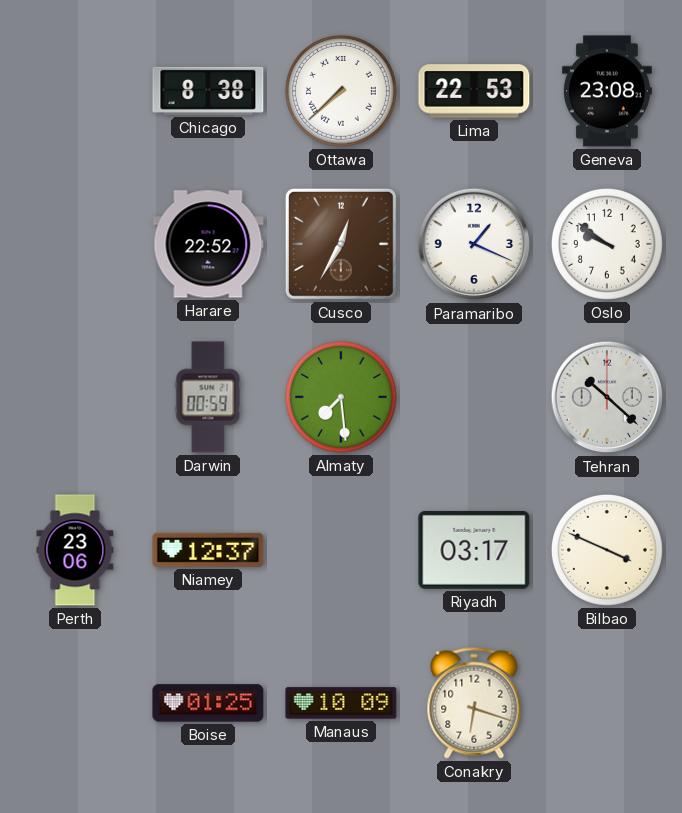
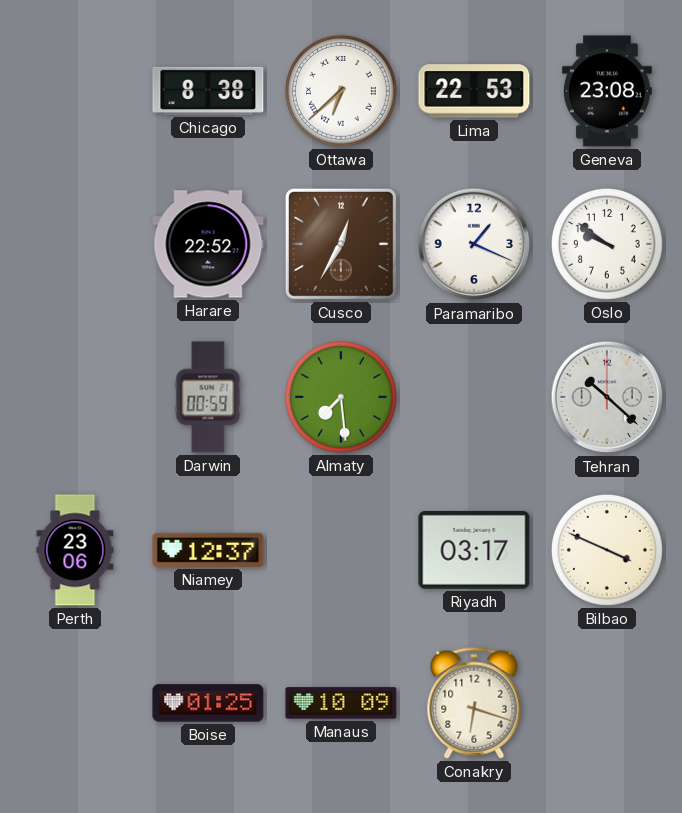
Ottawa: 7:38 -> 6:38 (341, 91)
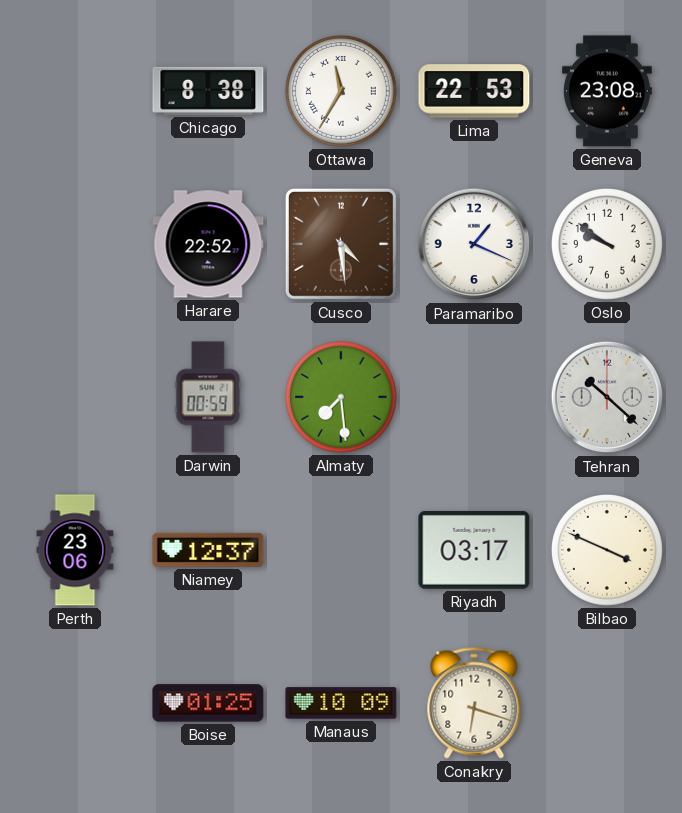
Ottawa: 6:38 -> 11:35 (341, 91)
Cusco: 12:35 -> 4:29 (341, 244)
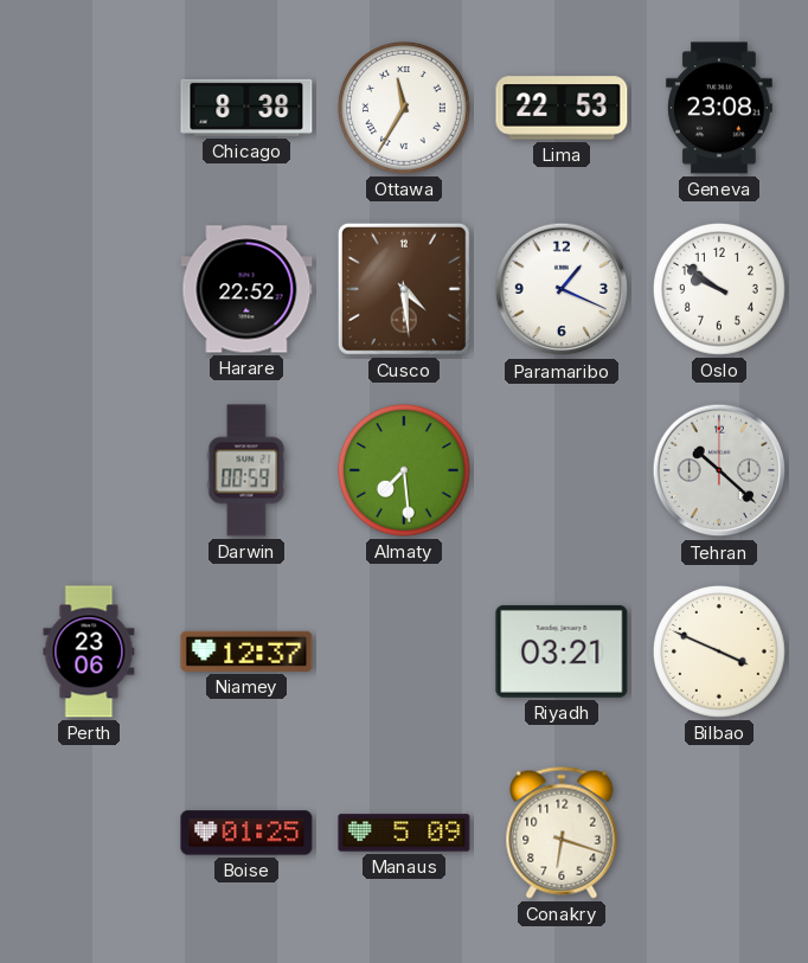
Riyadh: 03:17 -> 03:21 (562, 651)
Manaus: 10:09 -> 5:09 (404, 833)
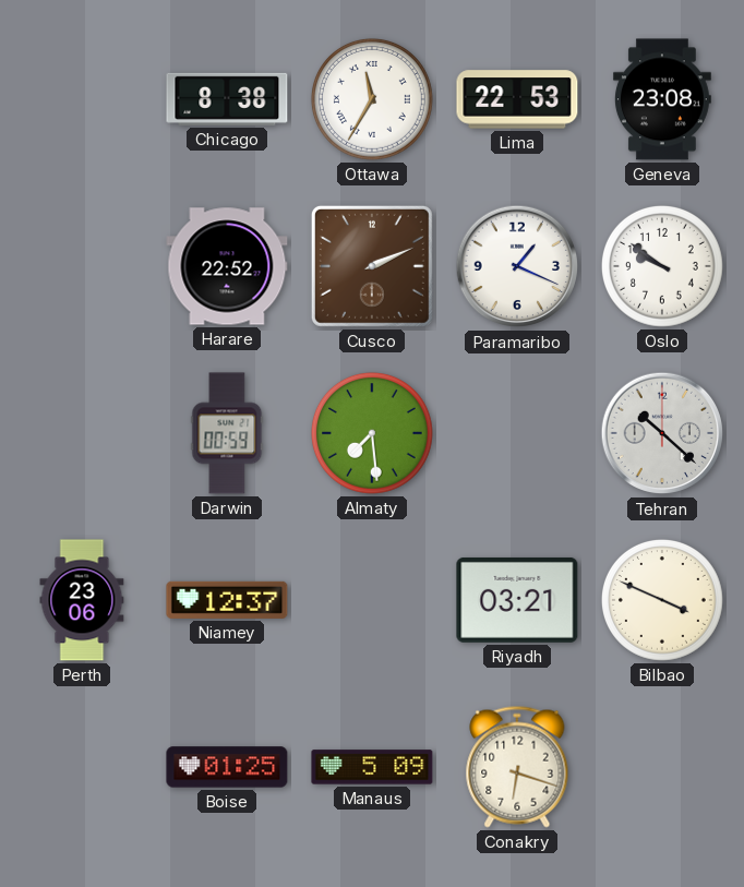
Cusco: 4:29 -> 2:11 (372, 266)
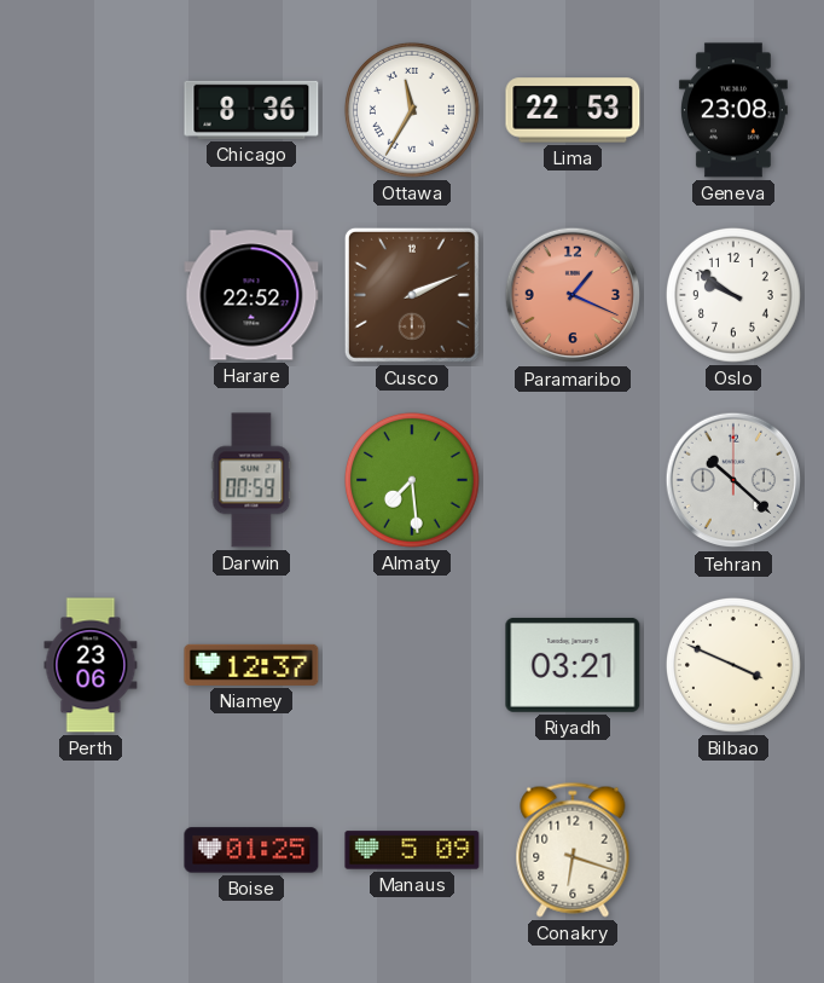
Chicago: 8:38 -> 8:36 (251, 110)
Paramaribo dial: white -> salmon (573, 295)
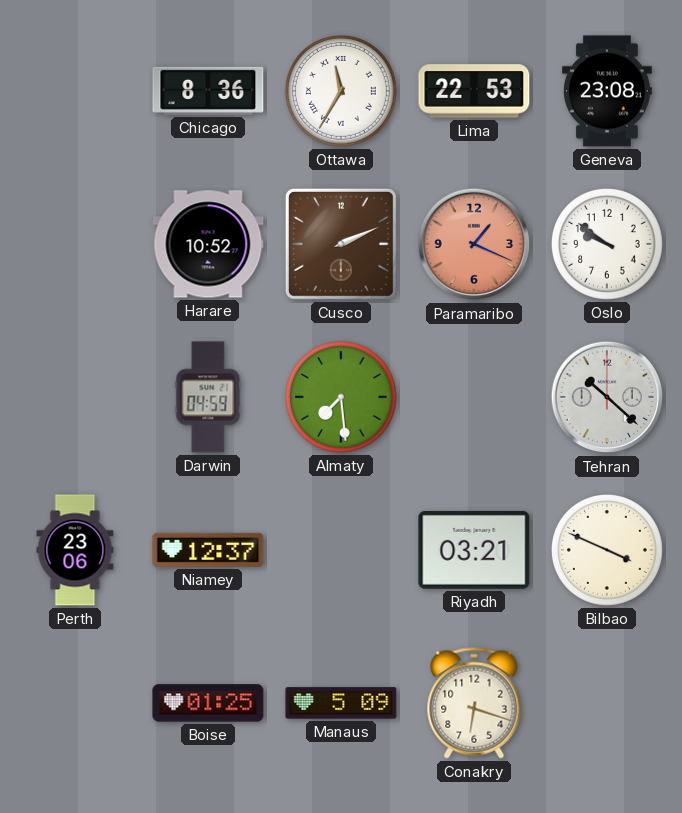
Harare: 22:52 -> 10:52 (208, 244)
Darwin: 00:59 -> 04:59 (208, 397)
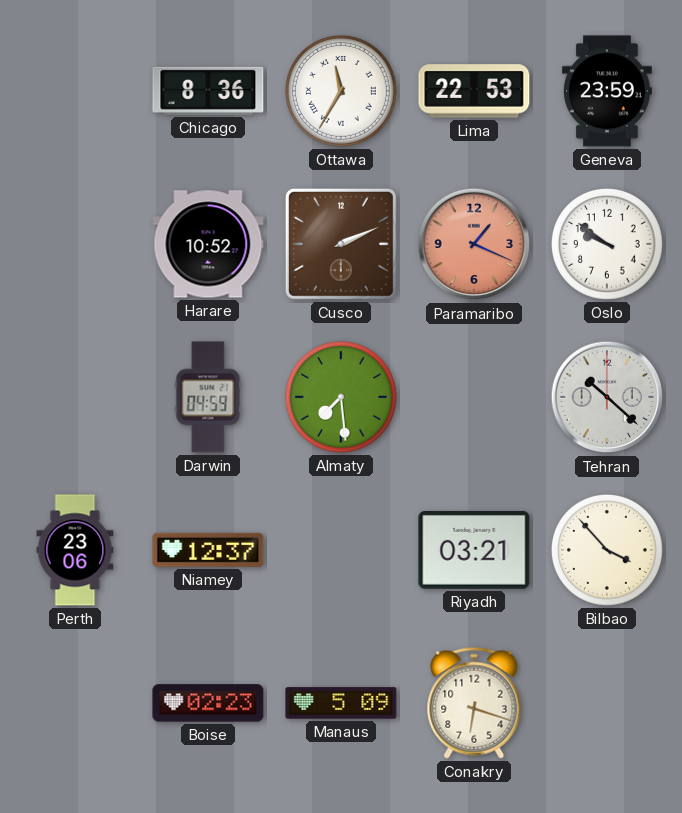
Geneva: 23:08 -> 23:59 (607, 91)
Bilbao: 3:49 -> 3:53 (607, 550)
Boise: 01:25 -> 02:23 (208, 703)
